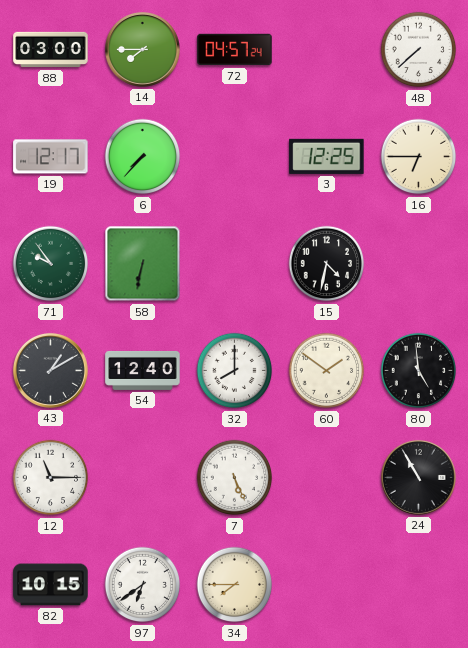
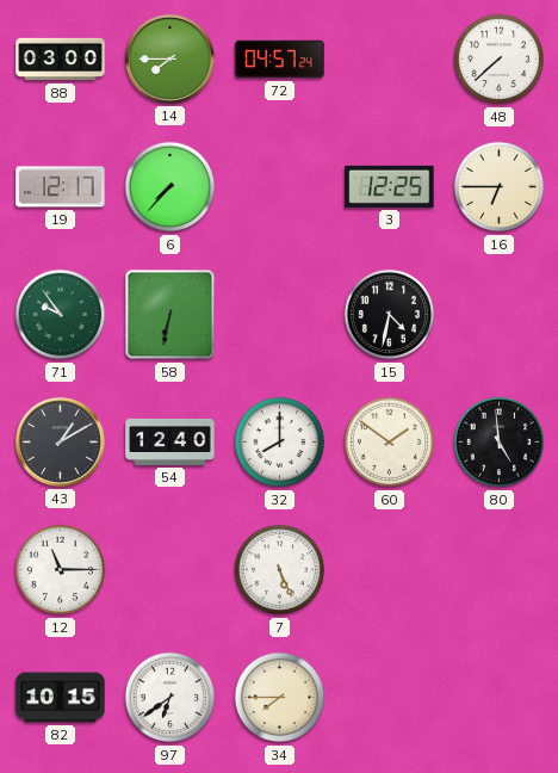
24: 10:55 -> none (418, 477)
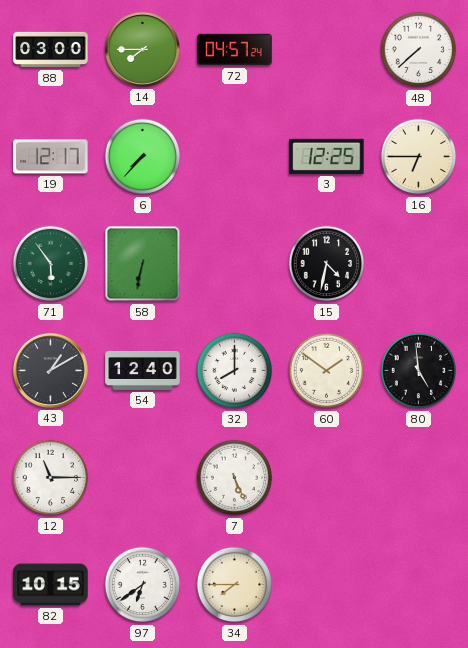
71: 9:54 -> 5:54 (51, 264)
